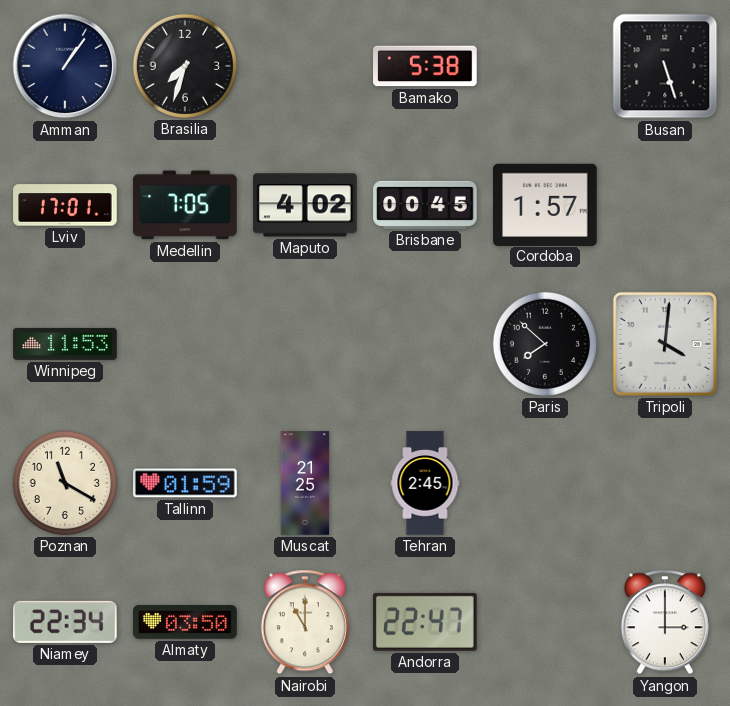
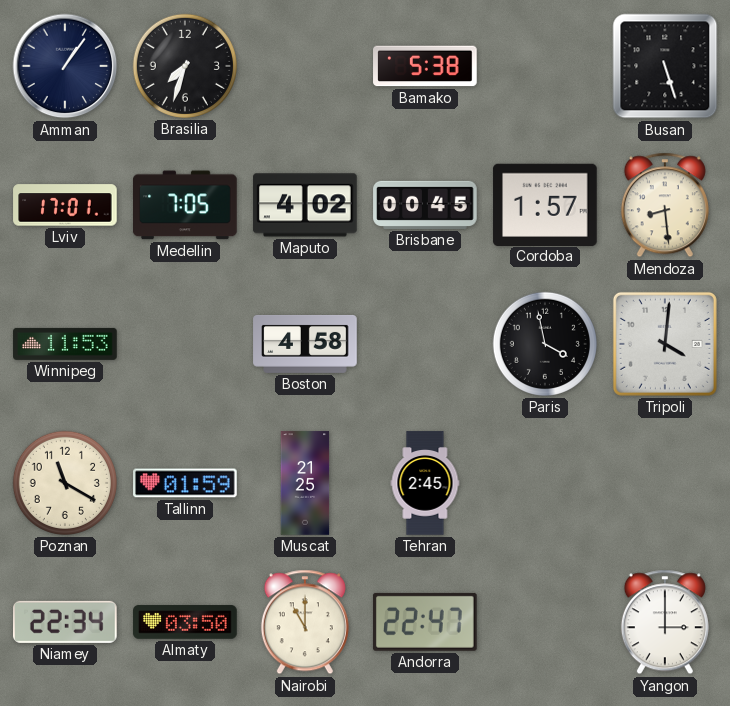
Mendoza: none -> 8:29 (665, 205)
Boston: none -> 4:58 (305, 344)
Paris: 7:52 -> 3:58 (545, 344)
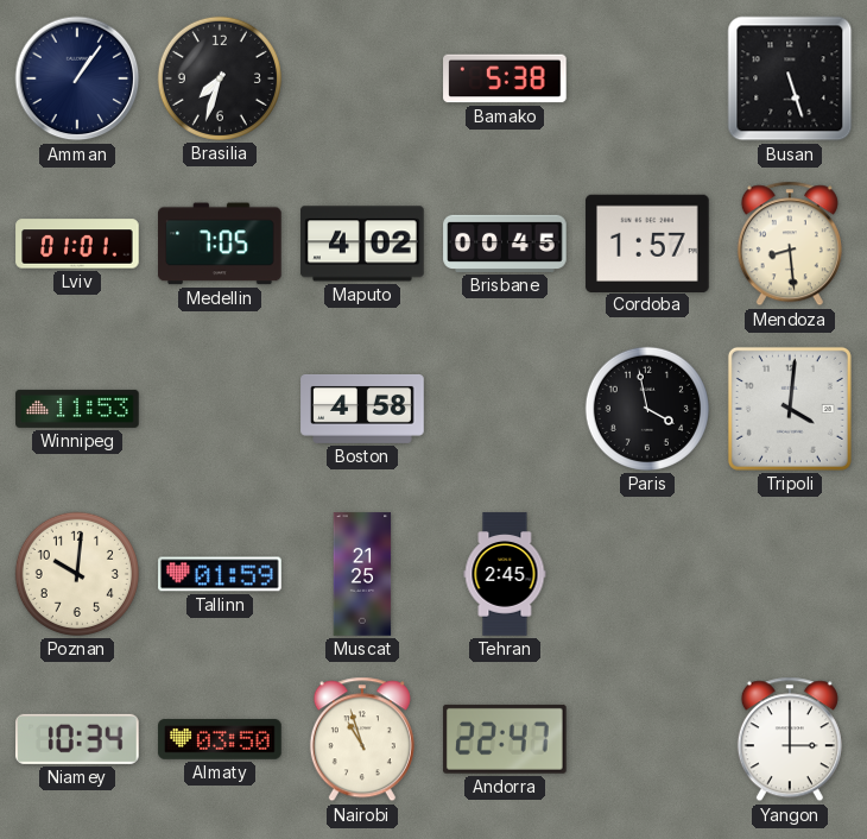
Lviv: 17:01 -> 01:01 (77, 244)
Poznan: 11:20 -> 10:01 (77, 574)
Niamey: 22:34 -> 10:34 (78, 739)
Nairobi: 11:00 -> 10:57 (362, 739)
